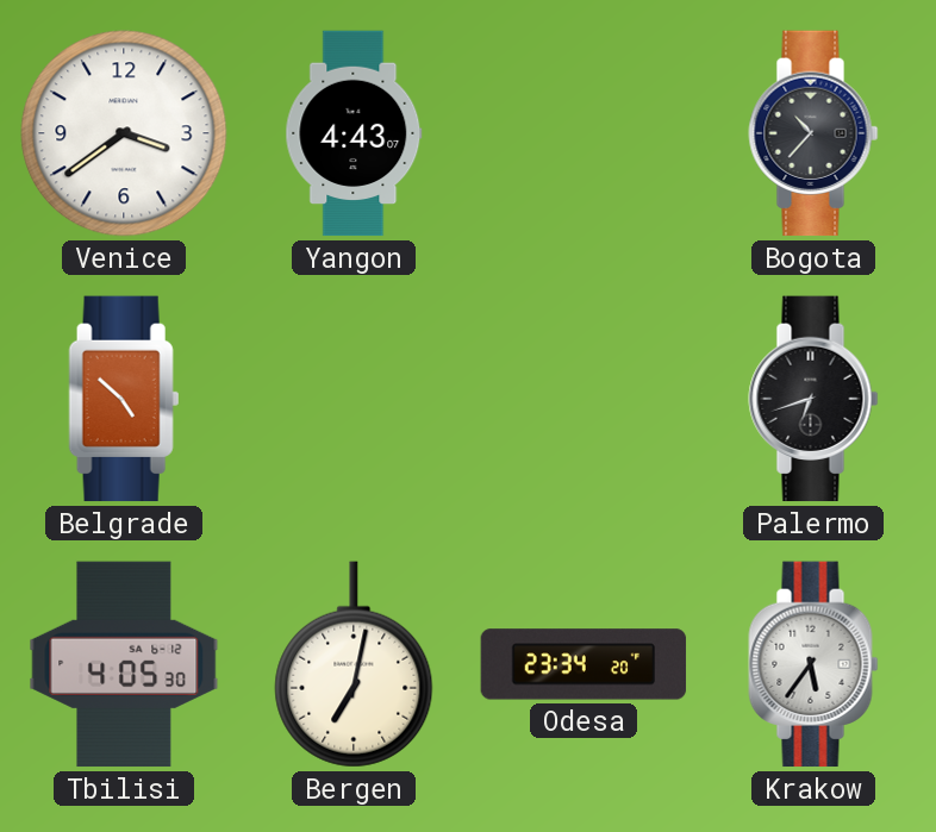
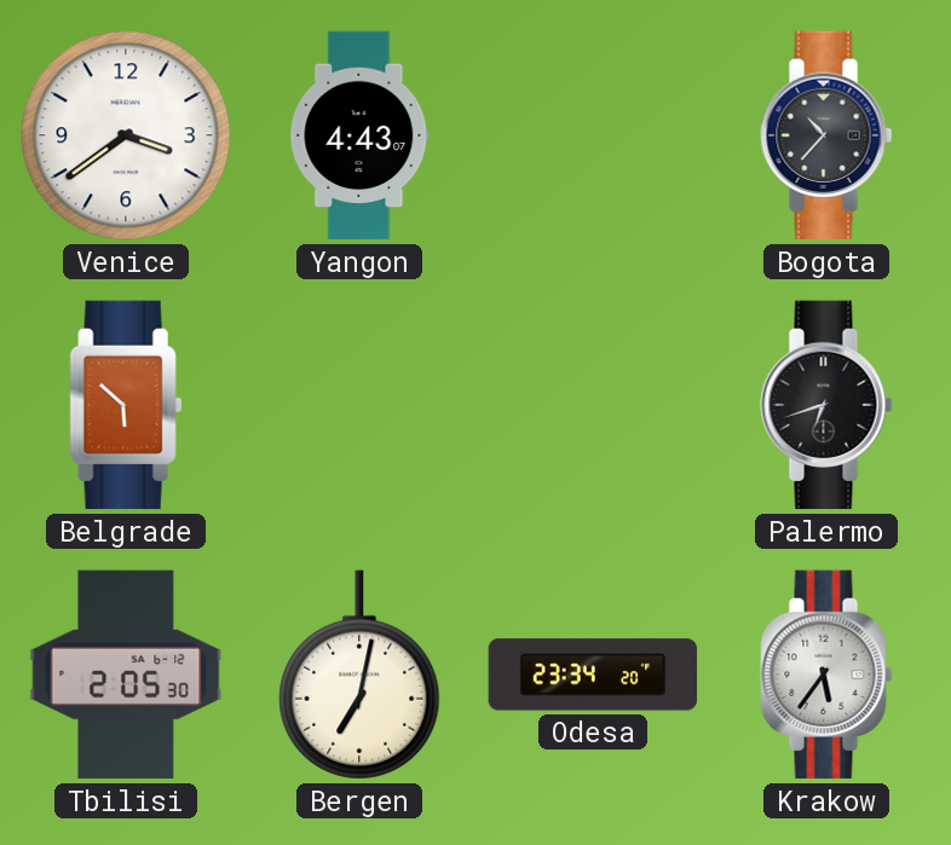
Belgrade: 4:52 -> 5:52 (126, 405)
Tbilisi: 4:05 -> 2:05 (126, 675)
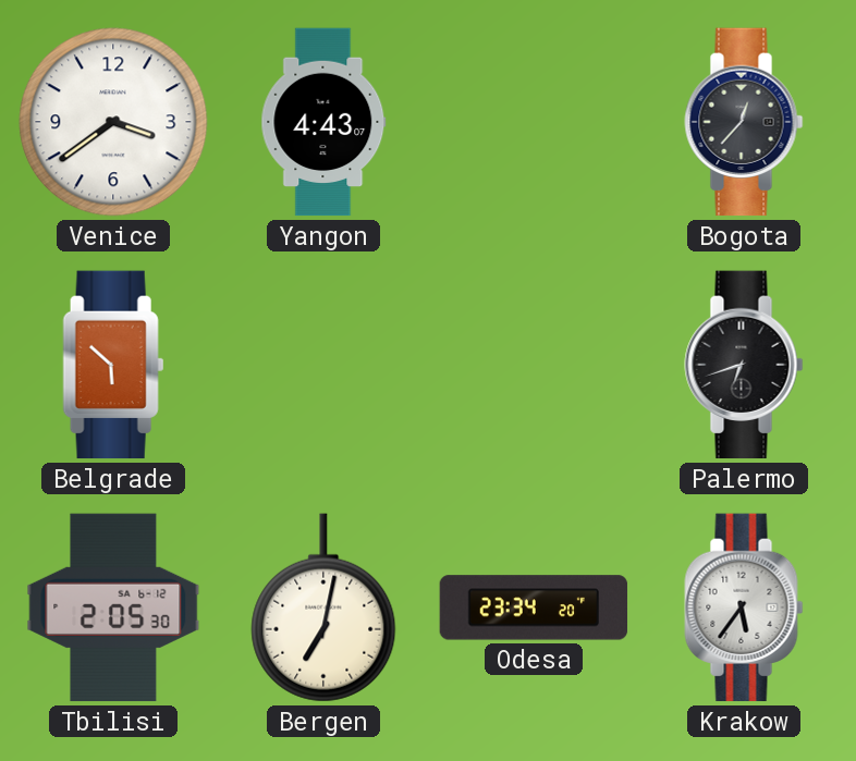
Bogota: 10:37 -> 12:37 (744, 122)
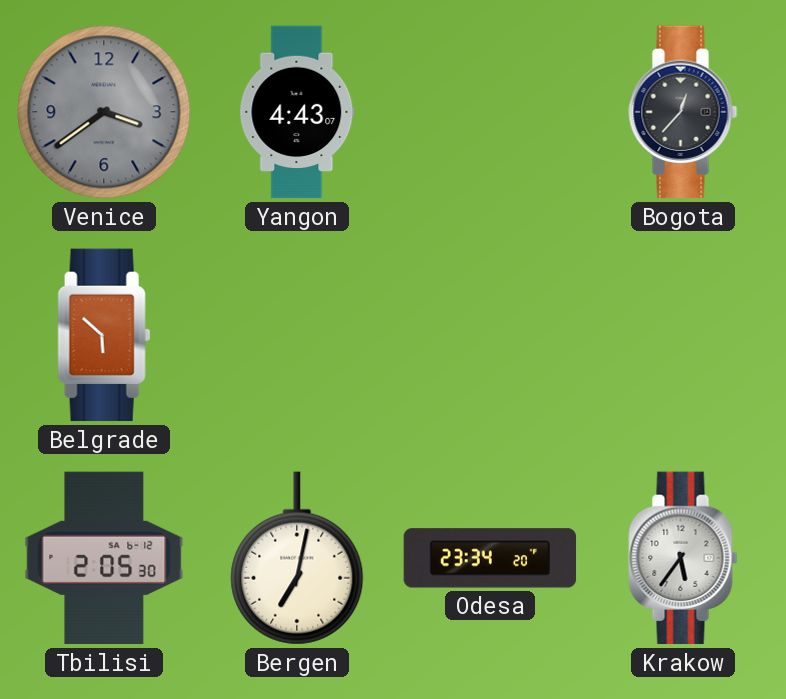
Venice dial: white -> grey (104, 112)
Palermo: 6:42 -> none (744, 365)
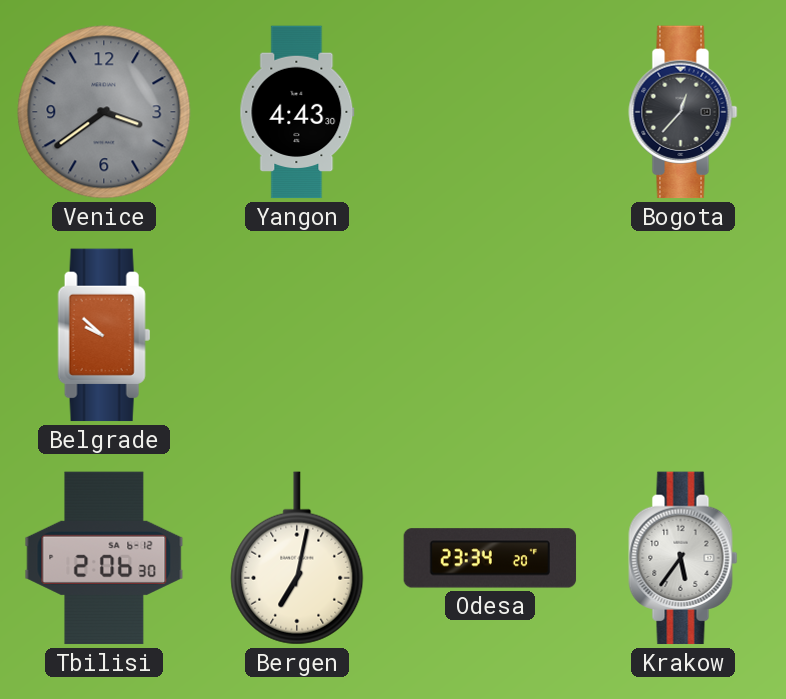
Yangon: 4:43:07 -> 4:43:30 (297, 112)
Belgrade: 5:52 -> 9:52 (104, 335)
Tbilisi: 2:05 -> 2:06 (104, 558)
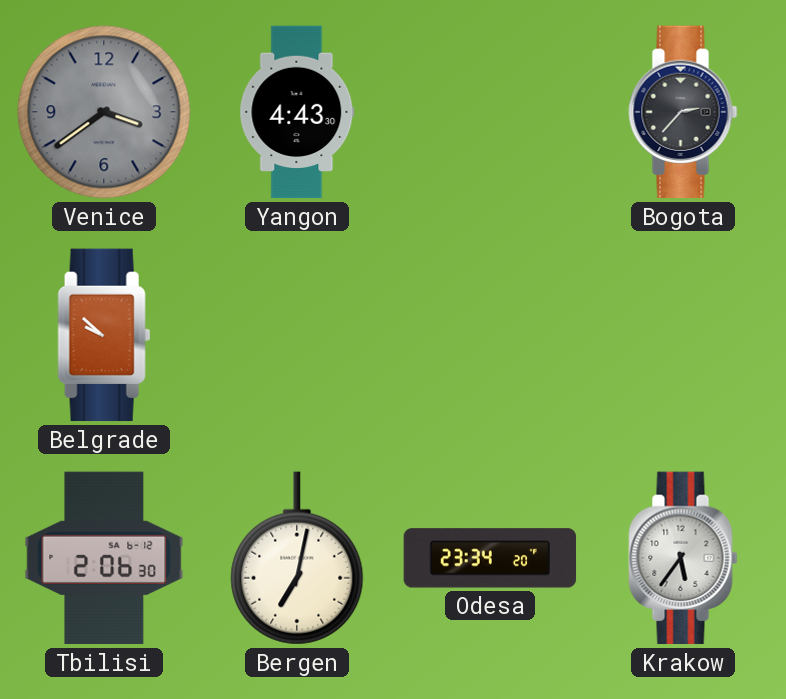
Bogota: 12:37 -> 2:37 (683, 112)
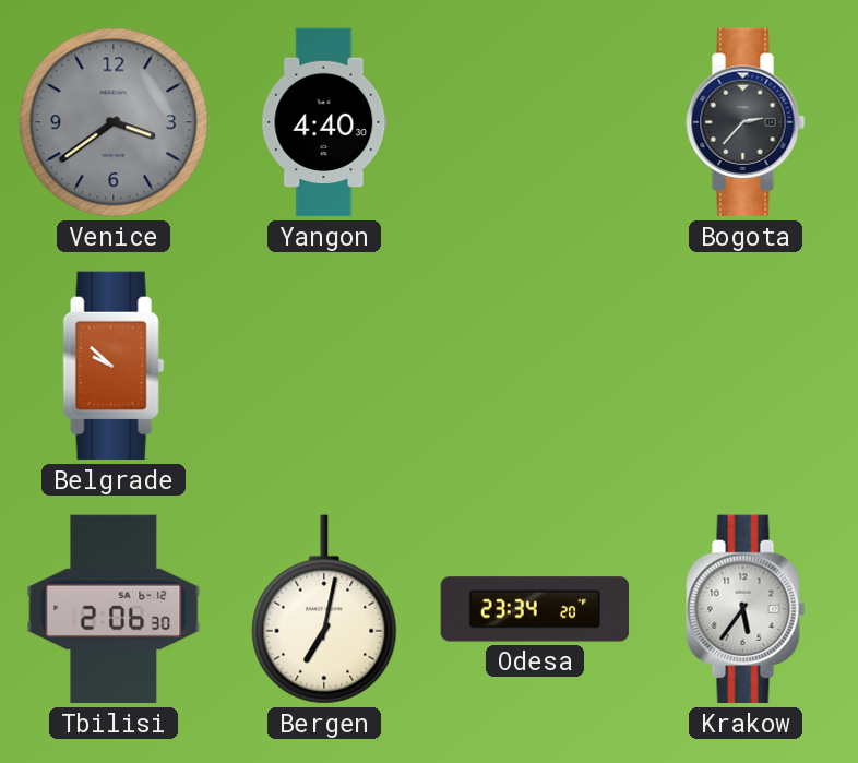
Yangon: 4:43 -> 4:40 (324, 122)
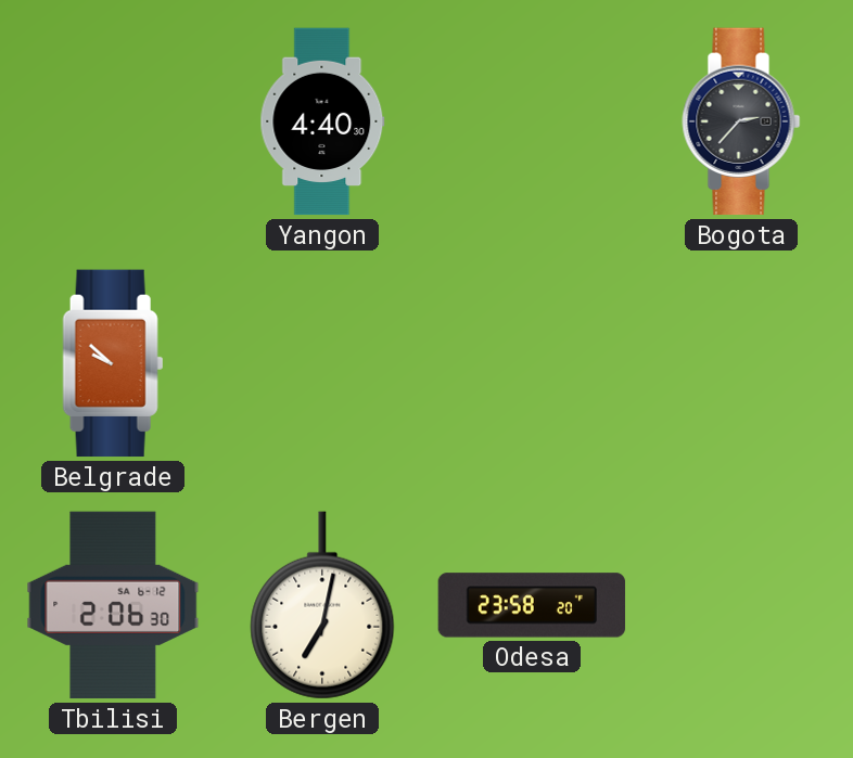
Venice: 3:39 -> none (114, 122)
Odesa: 23:34 -> 23:58 (532, 605)
Krakow: 5:36 -> none (746, 609)
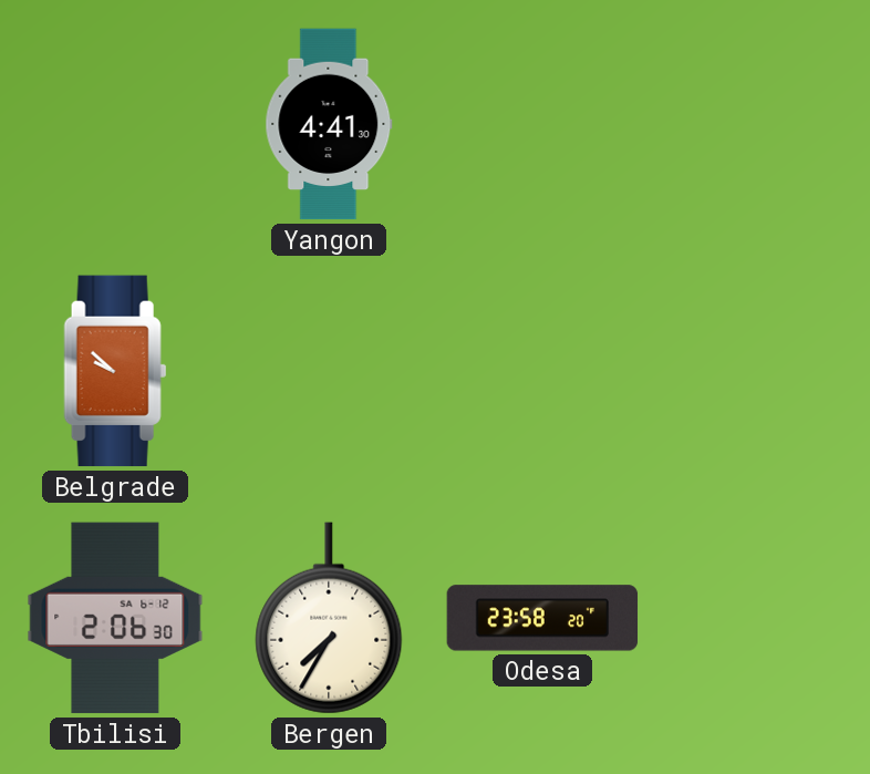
Yangon: 4:40 -> 4:41 (329, 124)
Bogota: 2:37 -> none (741, 121)
Bergen: 7:02 -> 7:35 (329, 618)
